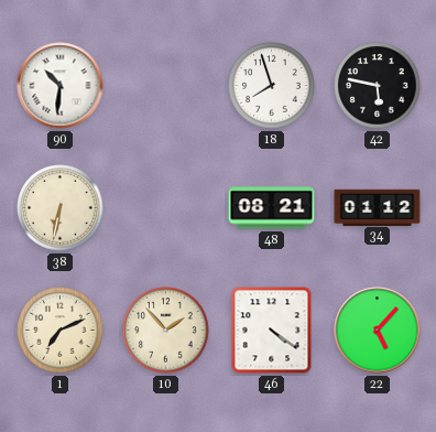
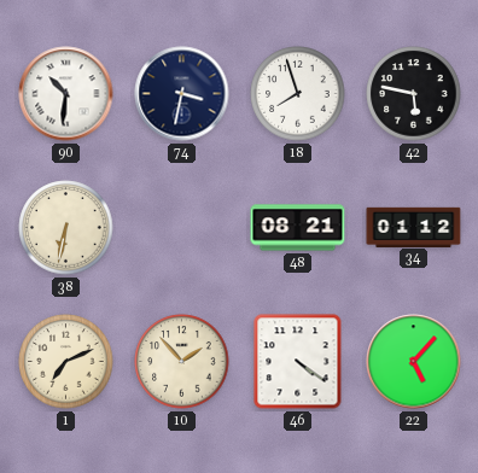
74: none -> 3:32 (182, 94)
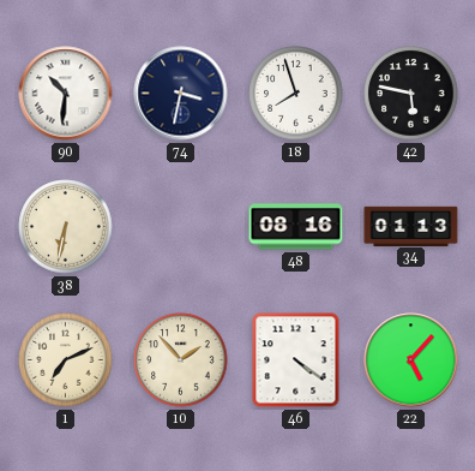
48: 08:21 -> 08:16 (296, 227)
34: 01:12 -> 01:13 (411, 226)
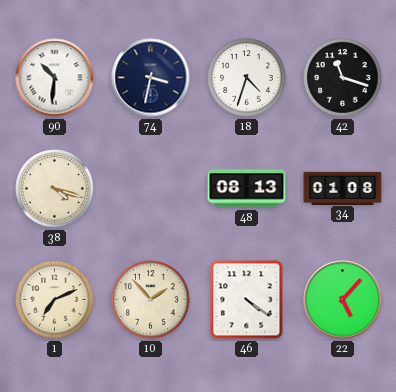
18: 7:57 -> 4:33 (247, 78)
42: 5:47 -> 11:18 (343, 78)
38: 6:32 -> 4:18 (55, 189)
48: 08:16 -> 08:13 (247, 189)
34: 01:13 -> 01:08 (343, 188)
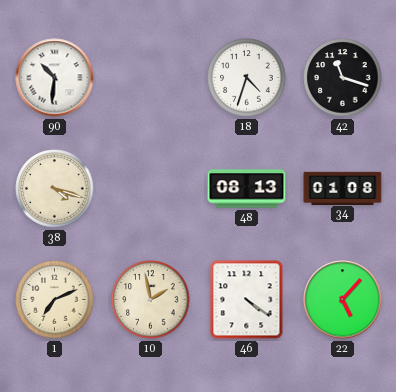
74: 3:32 -> none (151, 78)
10: 1:53 -> 1:58 (151, 300)
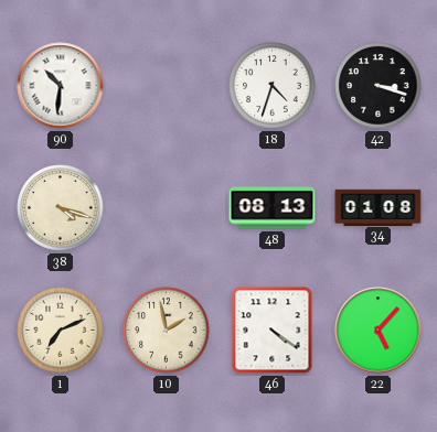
42: 11:18 -> 3:18 (379, 86)
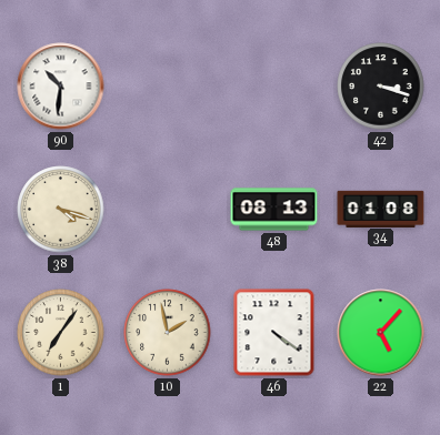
18: 4:33 -> none (273, 86)
1: 7:11 -> 7:06 (61, 333)
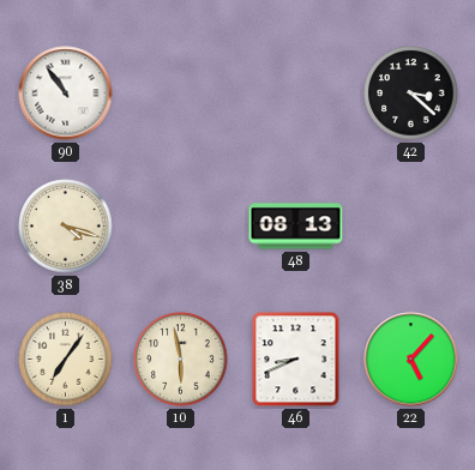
90: 10:31 -> 10:54 (66, 94)
42: 3:18 -> 3:22 (411, 94)
34: 01:08 -> none (381, 209)
10: 1:58 -> 5:58 (181, 360)
46: 4:21 -> 8:41 (296, 360)
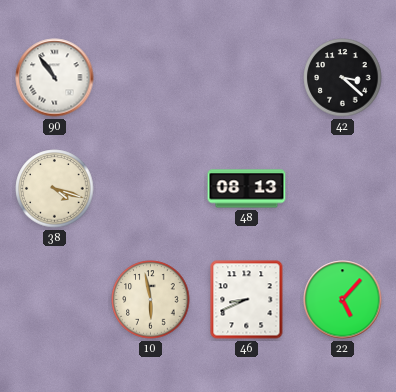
1: 7:06 -> none (66, 360)
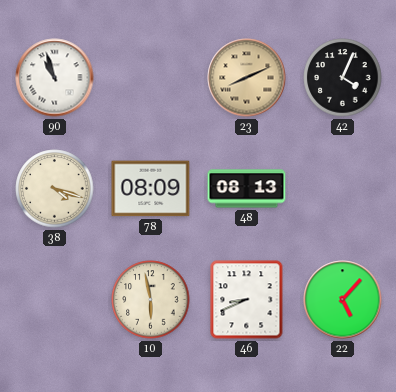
90: 10:54 -> 10:57 (55, 78)
23: none -> 8:11 (247, 78)
42: 3:22 -> 4:04 (343, 78)
78: none -> 08:09 (151, 189)
